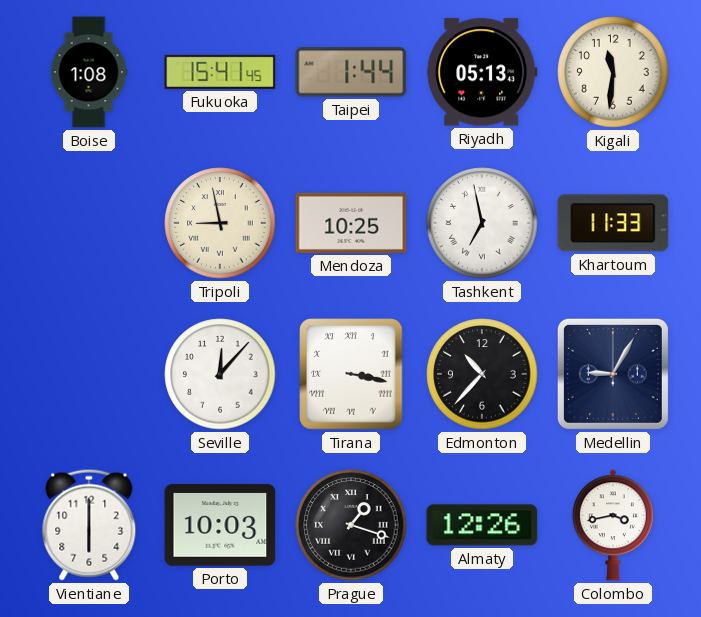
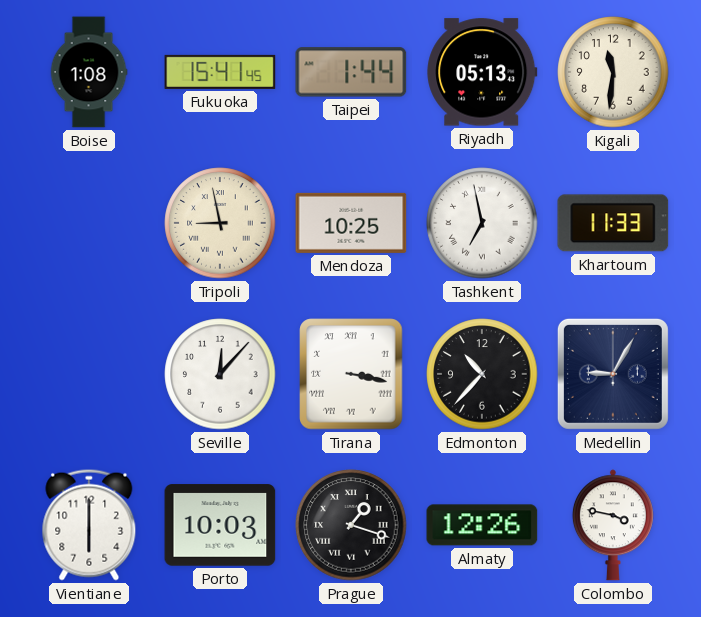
Colombo: 3:43 -> 3:47 (613, 525)
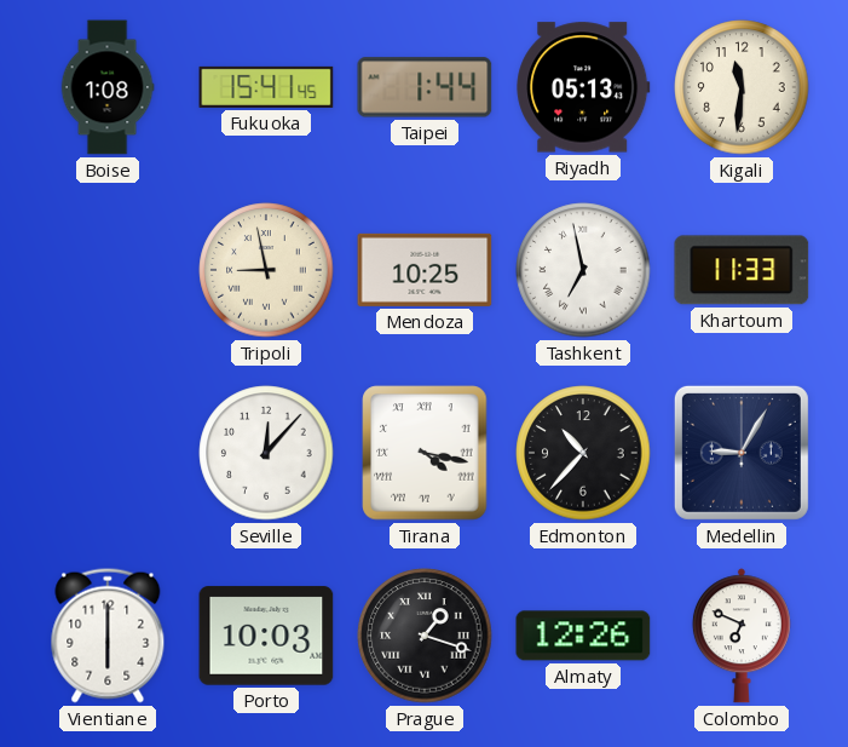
Tirana: 3:17 -> 4:17 (425, 453)
Colombo: 3:47 -> 6:49 (742, 636)
